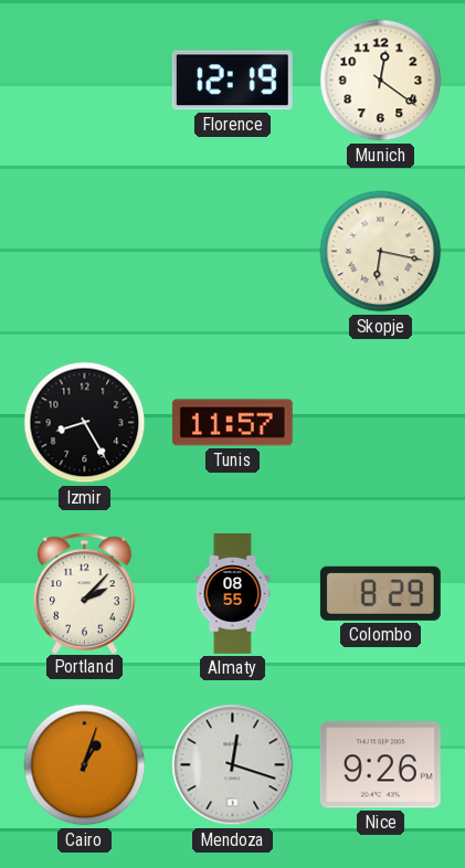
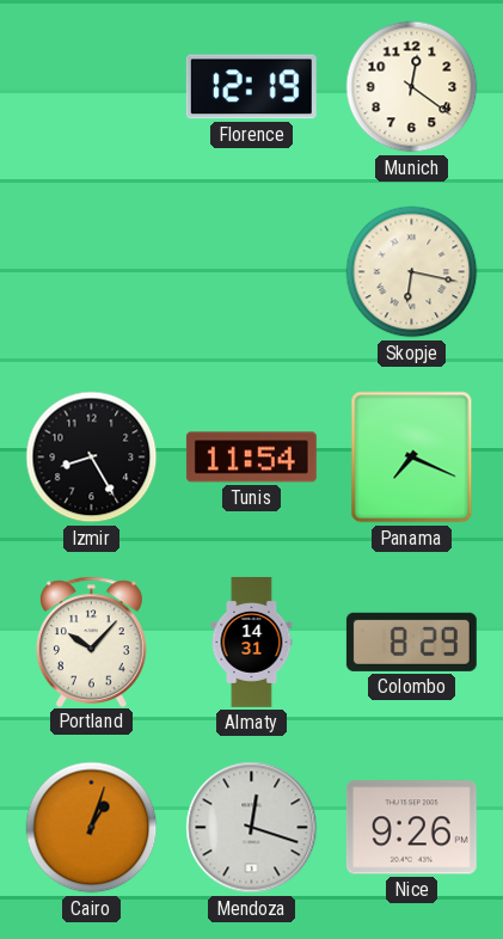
Tunis: 11:57 -> 11:54 (251, 458)
Panama: none -> 7:19 (412, 458)
Portland: 2:07 -> 10:07 (92, 642)
Almaty: 08:55 -> 14:31 (252, 643)
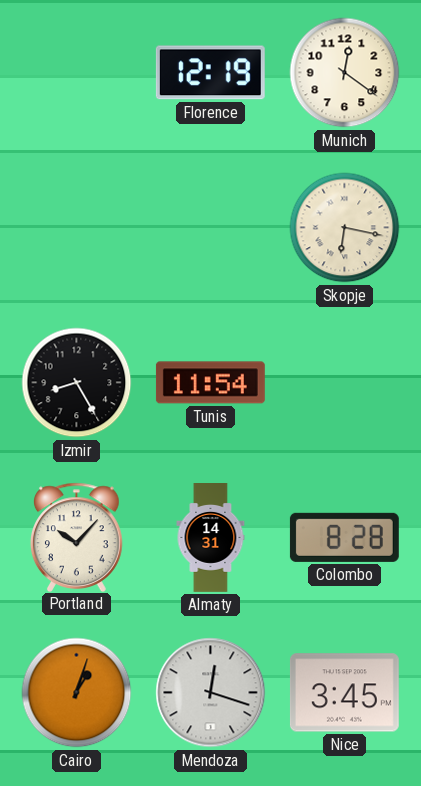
Panama: 7:19 -> none (412, 458)
Colombo: 8:29 -> 8:28 (344, 537)
Nice: 9:26 -> 3:45 (344, 693)
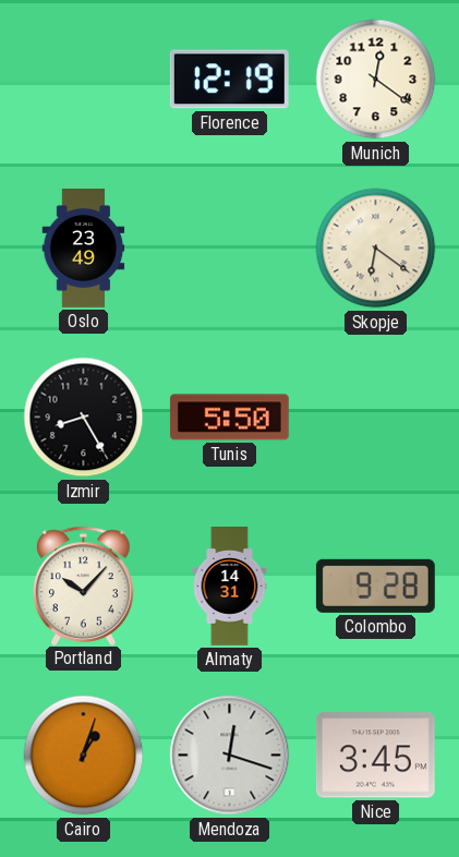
Oslo: none -> 23:49 (84, 248)
Skopje: 6:17 -> 6:21 (376, 249)
Tunis: 11:54 -> 5:50 (229, 418)
Colombo: 8:28 -> 9:28 (375, 586)
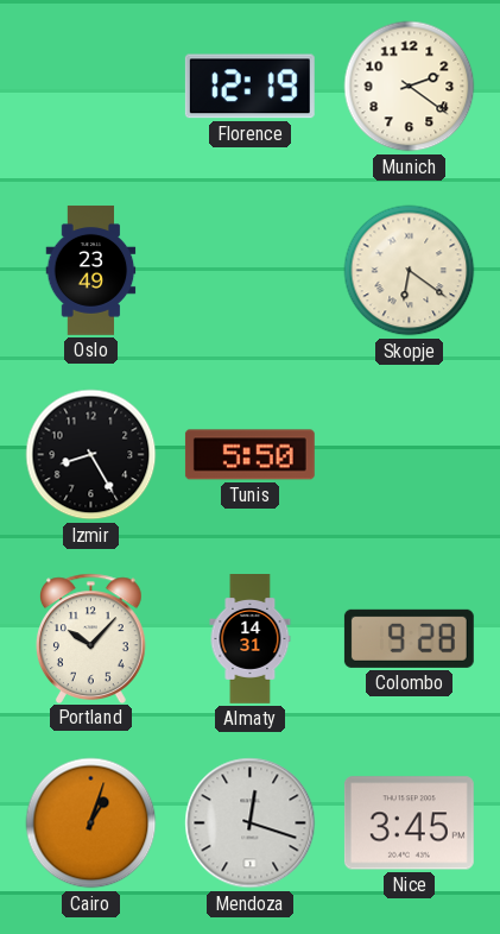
Munich: 12:21 -> 2:21 (410, 87)
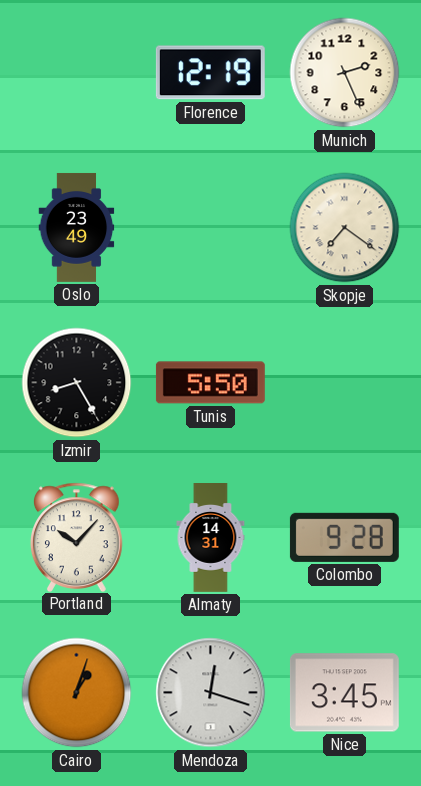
Munich: 2:21 -> 2:26 (345, 73)
Skopje: 6:21 -> 7:21 (345, 228)
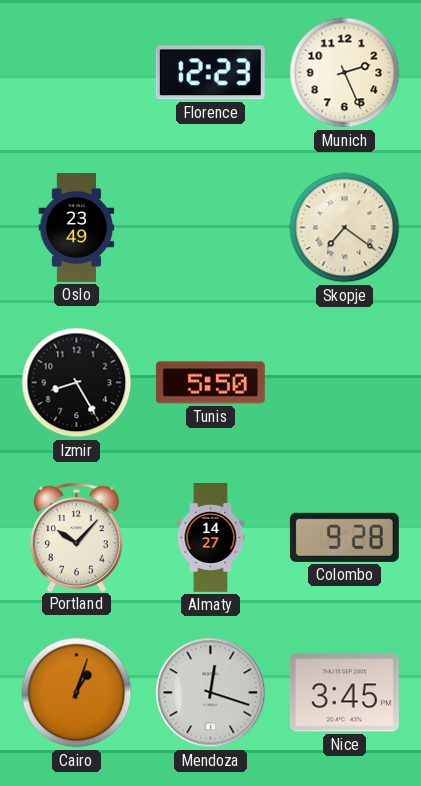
Florence: 12:19 -> 12:23 (210, 73)
Almaty: 14:31 -> 14:27 (211, 538)
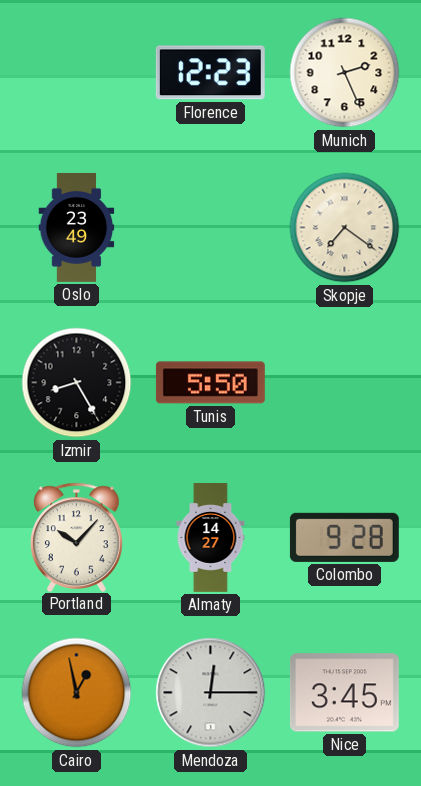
Cairo: 1:03 -> 12:58 (77, 693)
Mendoza: 12:18 -> 12:15 (211, 693)
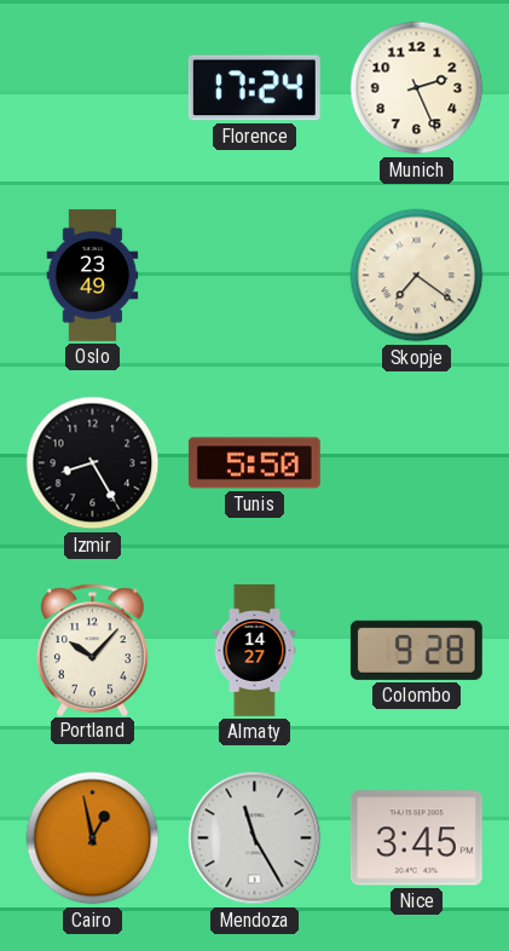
Florence: 12:23 -> 17:24 (254, 88)
Mendoza: 12:15 -> 11:25 (255, 838)
